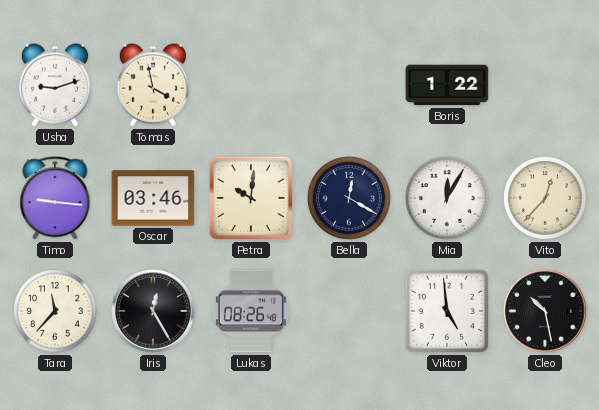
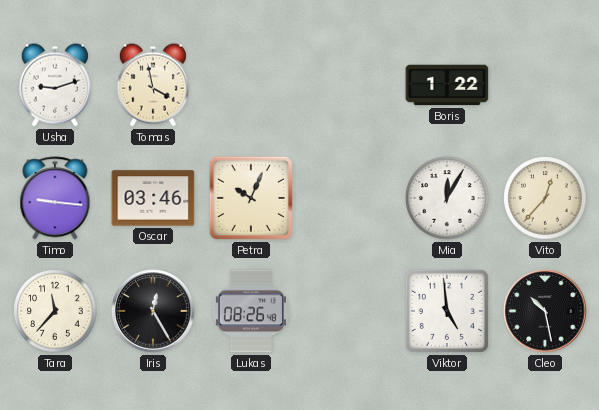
Petra: 10:01 -> 10:04 (251, 198)
Bella: 12:20 -> none (349, 198)
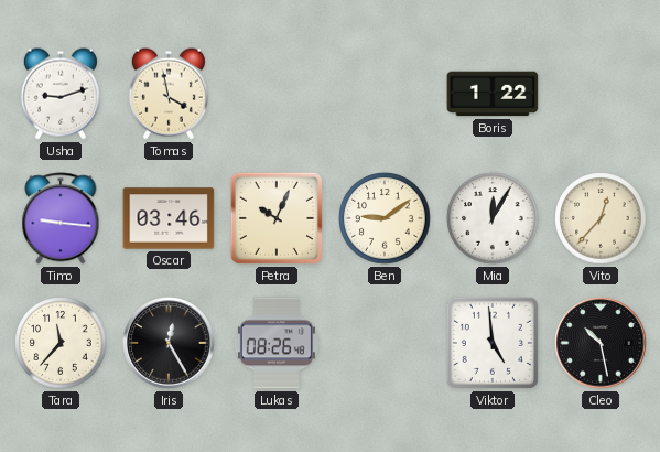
Ben: none -> 9:09 (385, 218)
